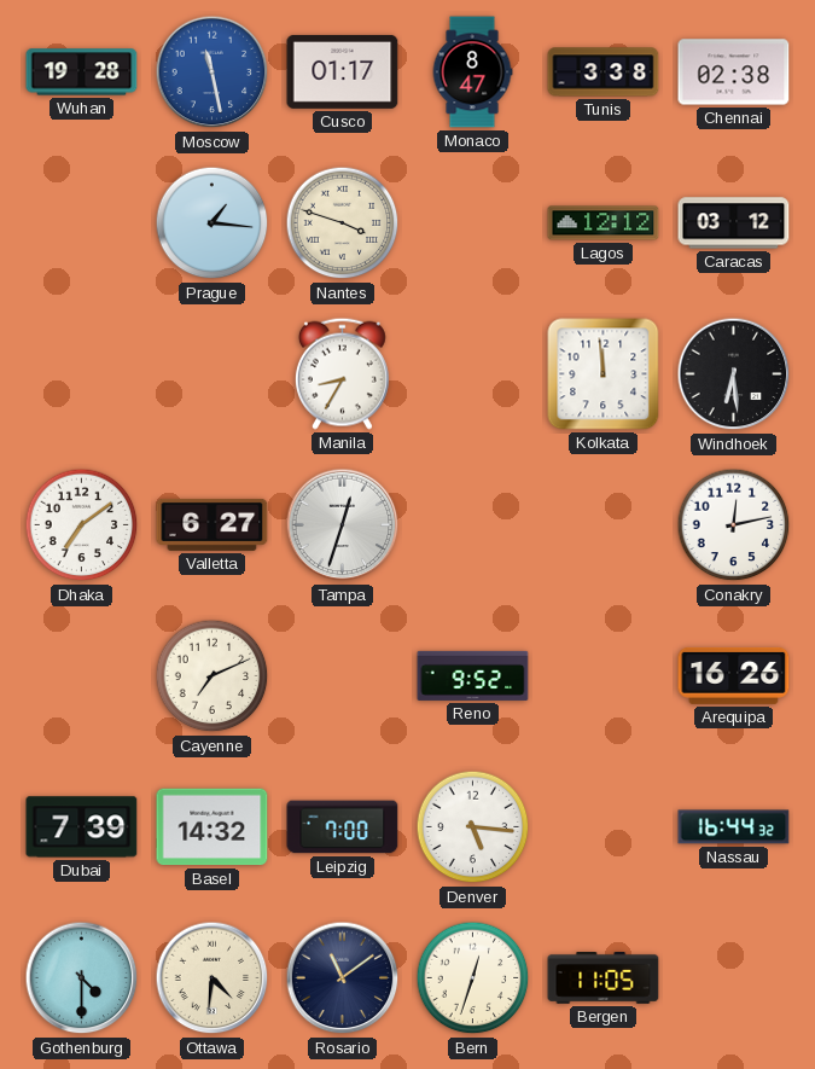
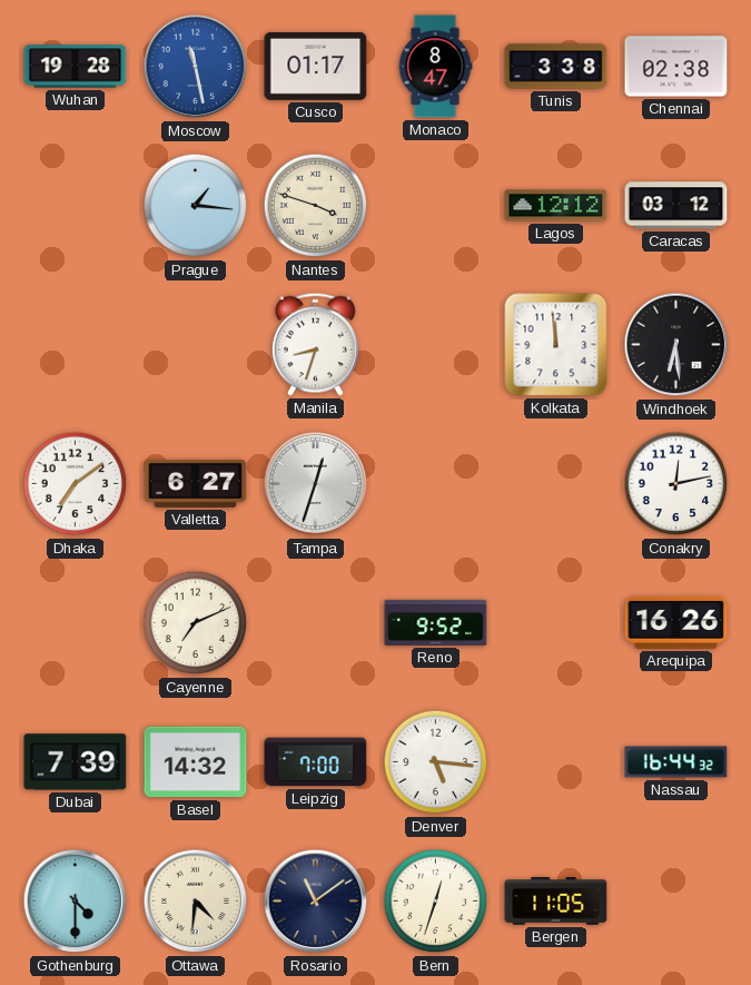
Manila: 8:35 -> 8:33 (315, 344)
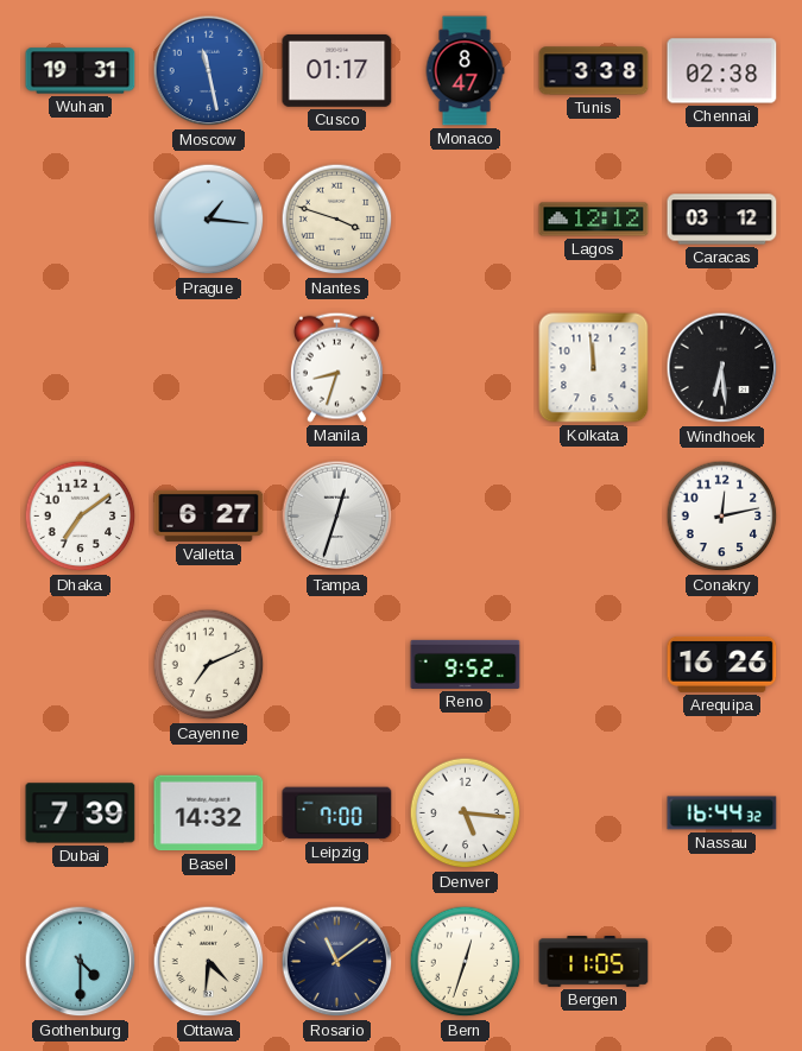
Wuhan: 19:28 -> 19:31 (81, 71)
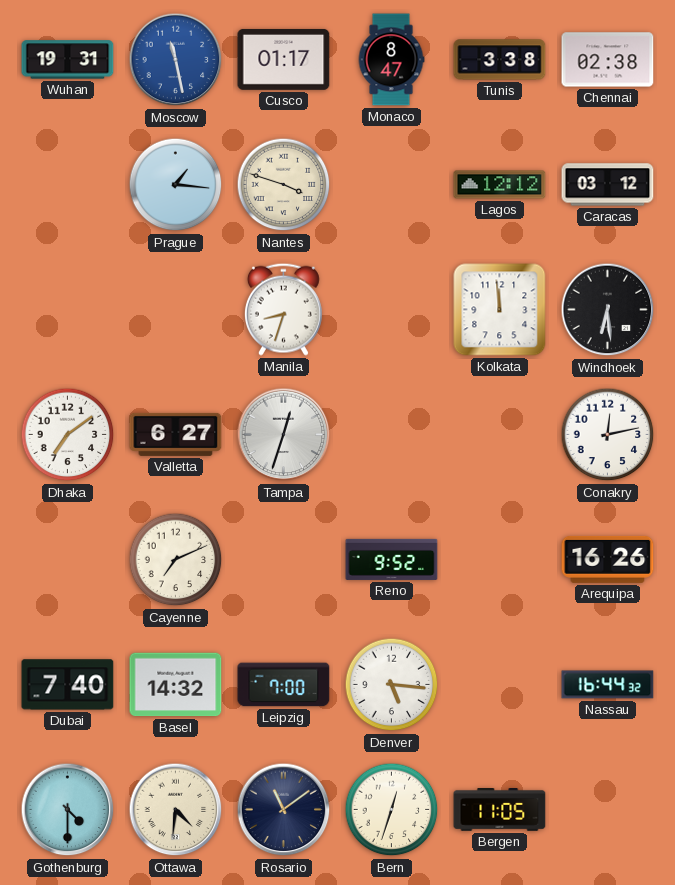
Dubai: 7:39 -> 7:40 (68, 685)
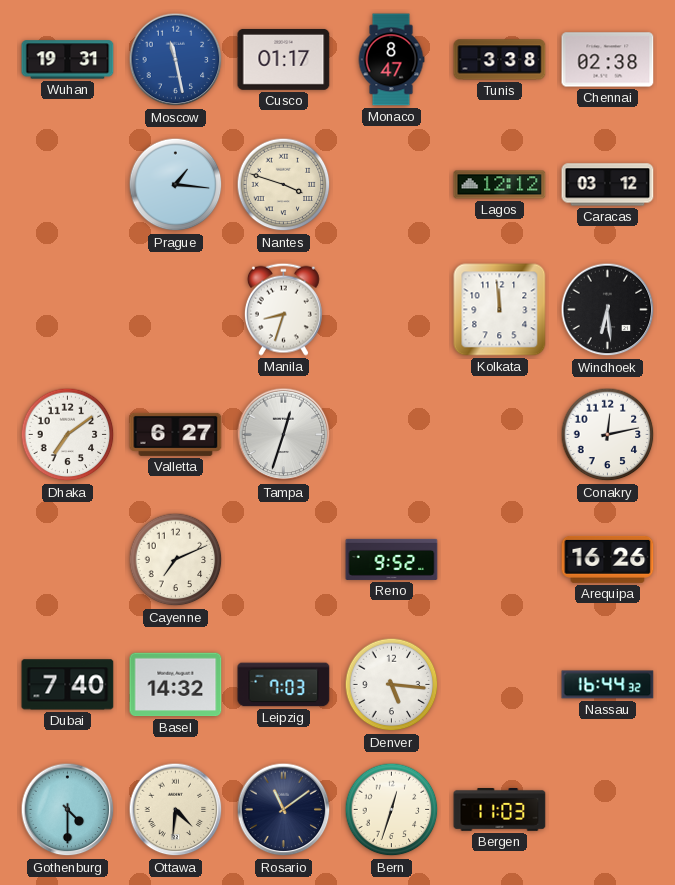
Leipzig: 7:00 -> 7:03 (284, 685)
Bergen: 11:05 -> 11:03 (500, 810)
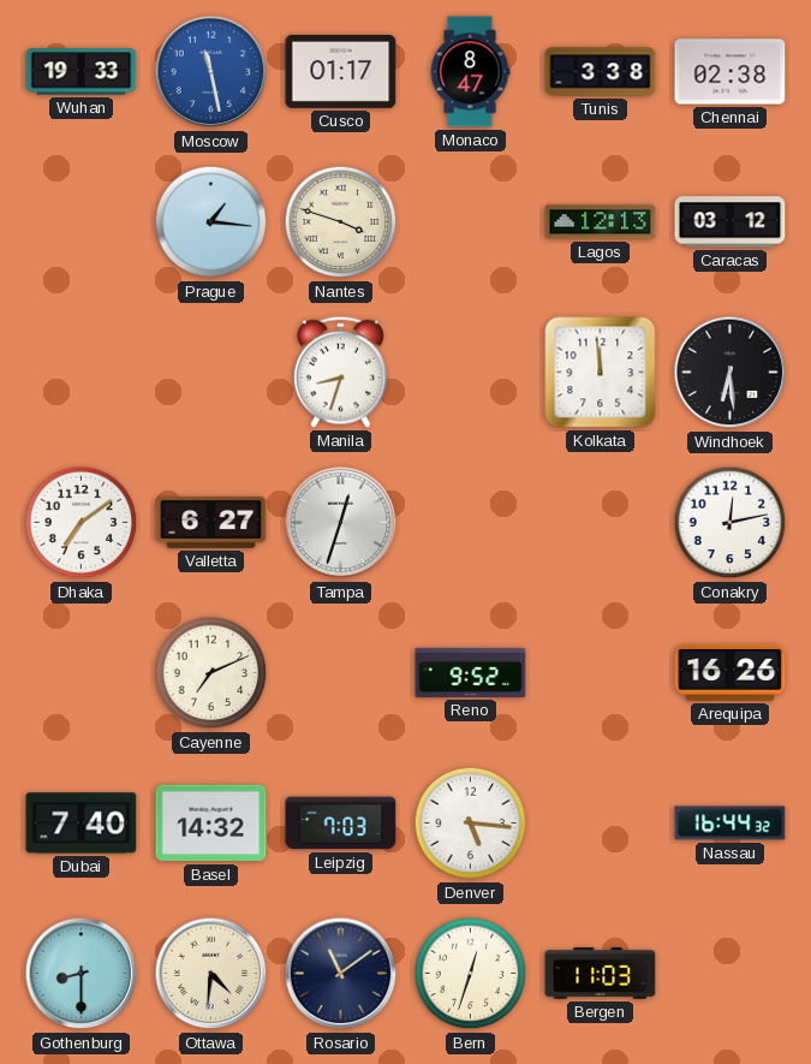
Wuhan: 19:31 -> 19:33 (82, 72)
Lagos: 12:12 -> 12:13 (601, 222)
Gothenburg: 4:30 -> 8:30 (82, 974)
